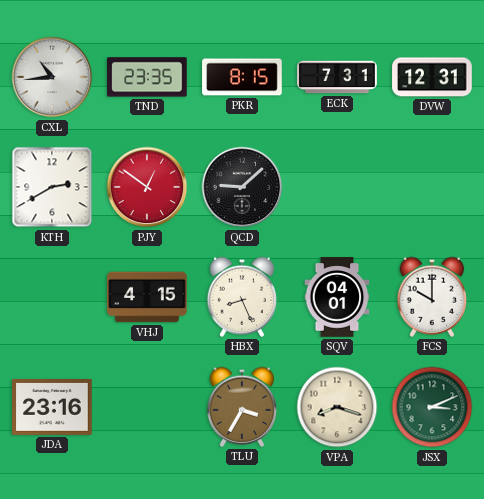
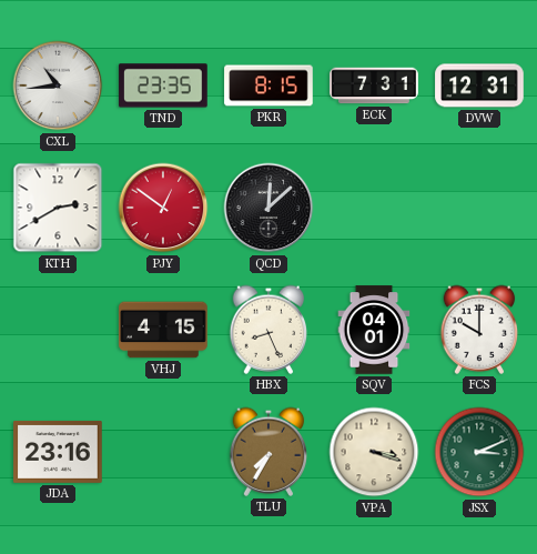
QCD: 9:08 -> 12:08 (268, 208)
TLU: 3:35 -> 7:35 (268, 452)
VPA: 8:18 -> 3:18 (374, 452)
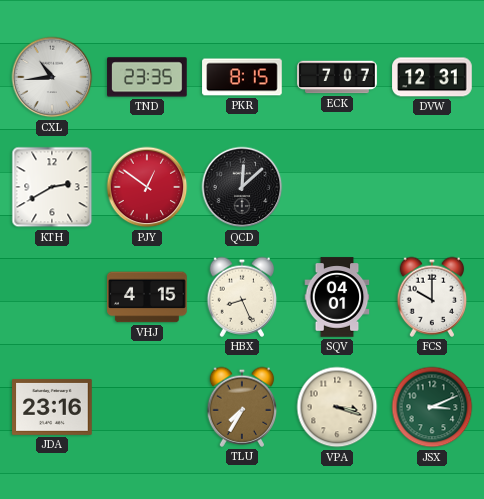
ECK: 7:31 -> 7:07 (337, 77)
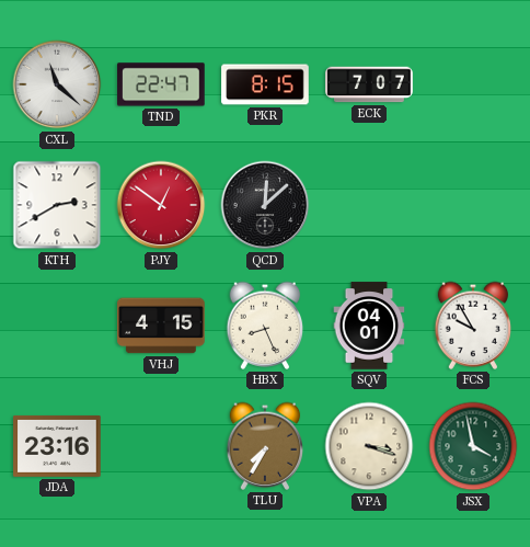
CXL: 10:44 -> 11:22 (57, 84)
TND: 23:35 -> 22:47 (161, 84)
DVW: 12:31 -> none (432, 77)
FCS: 10:00 -> 9:55 (473, 326)
JSX: 3:11 -> 3:58 (473, 446)
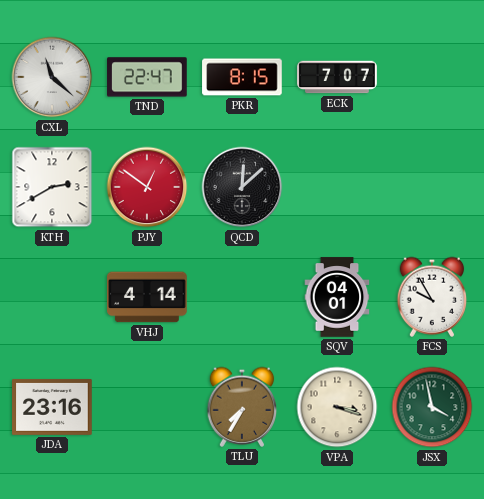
VHJ: 4:15 -> 4:14 (147, 297)
HBX: 8:26 -> none (265, 326)
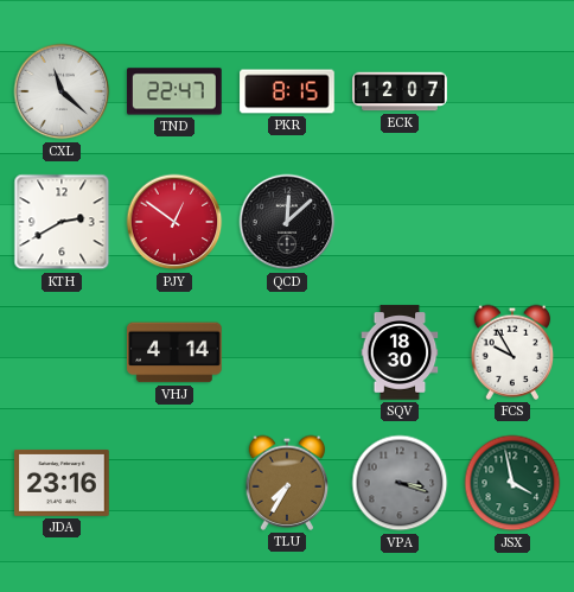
ECK: 7:07 -> 12:07 (400, 91)
SQV: 04:01 -> 18:30 (400, 352)
VPA dial: cream -> grey (400, 483)
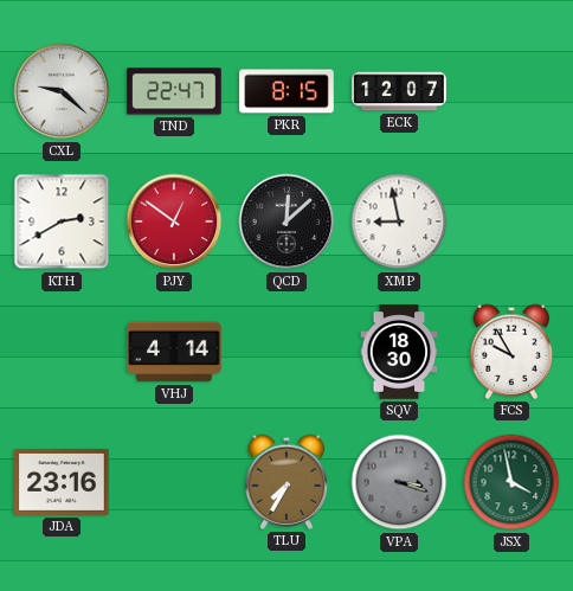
CXL: 11:22 -> 9:22 (62, 91)
XMP: none -> 8:58 (399, 221)
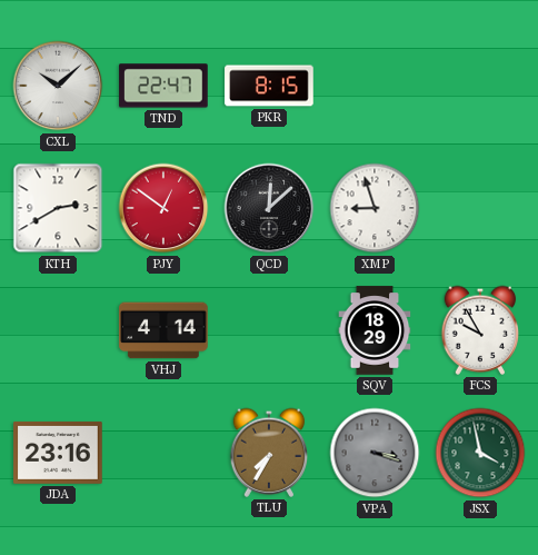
CXL: 9:22 -> 10:08 (58, 86)
ECK: 12:07 -> none (399, 91)
XMP: 8:58 -> 8:57 (375, 208)
SQV: 18:30 -> 18:29 (375, 330)
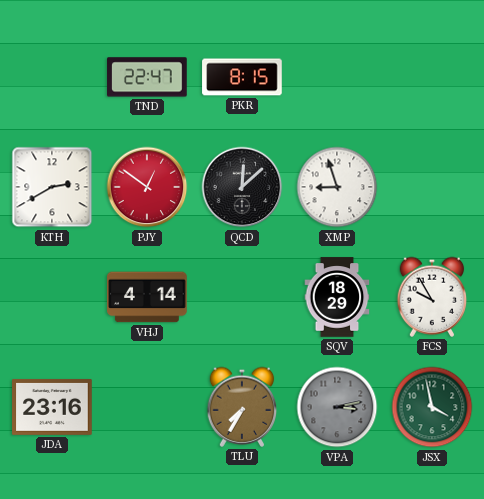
CXL: 10:08 -> none (58, 86)
VPA: 3:18 -> 3:13 (337, 407)
